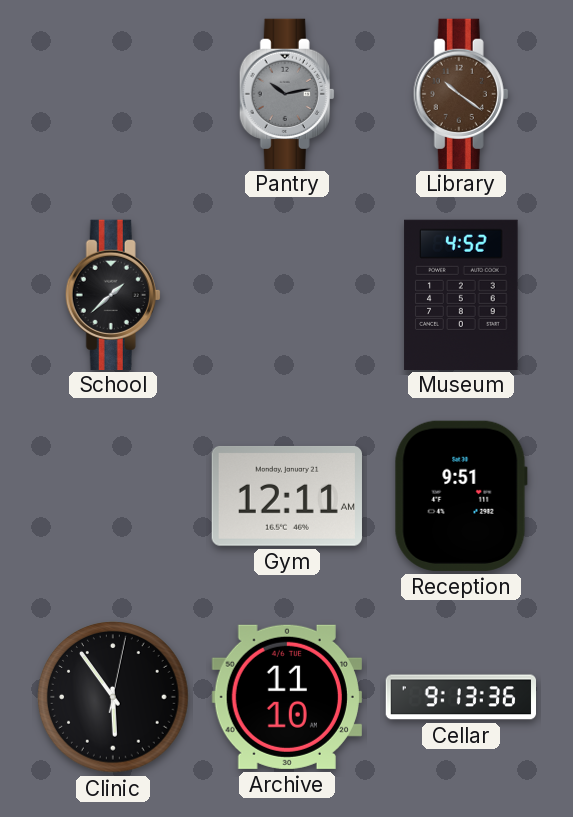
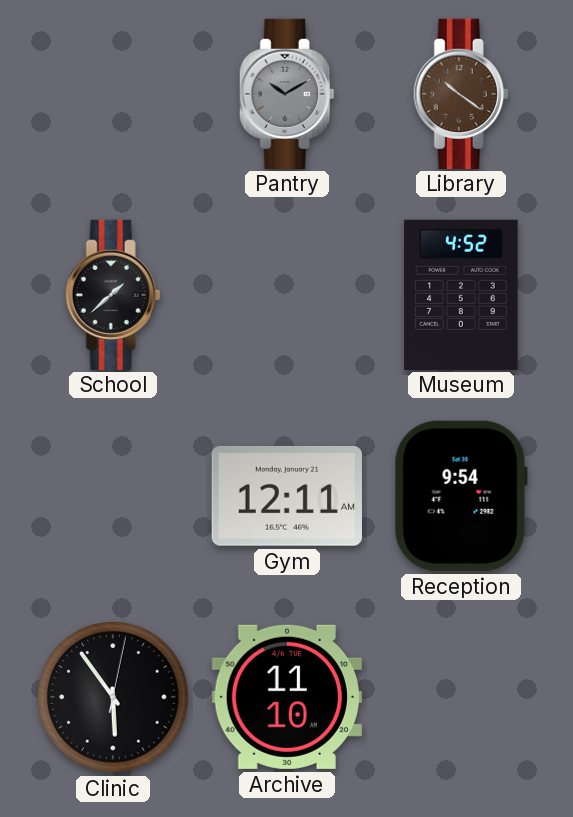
Pantry: 10:13 -> 10:10 (287, 93)
Reception: 9:51 -> 9:54 (461, 496)
Cellar: 9:13 -> none (461, 697)
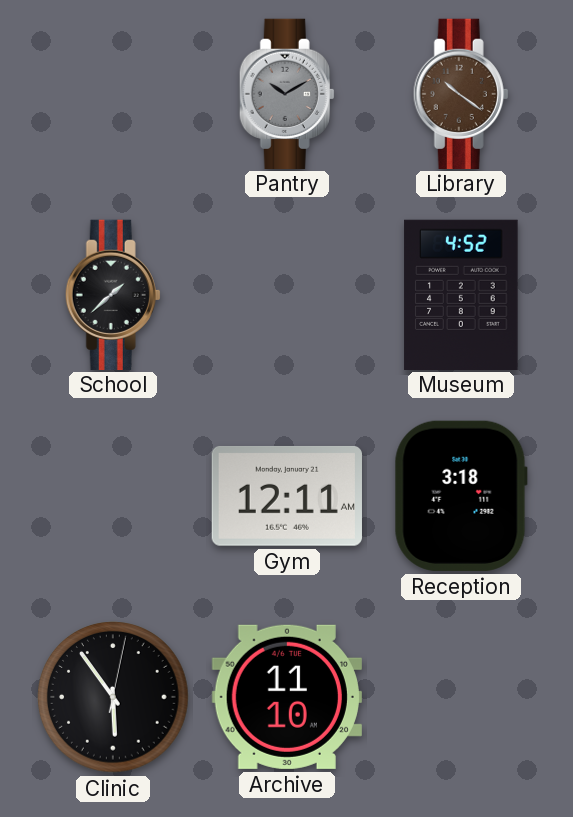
Reception: 9:54 -> 3:18 (461, 496)
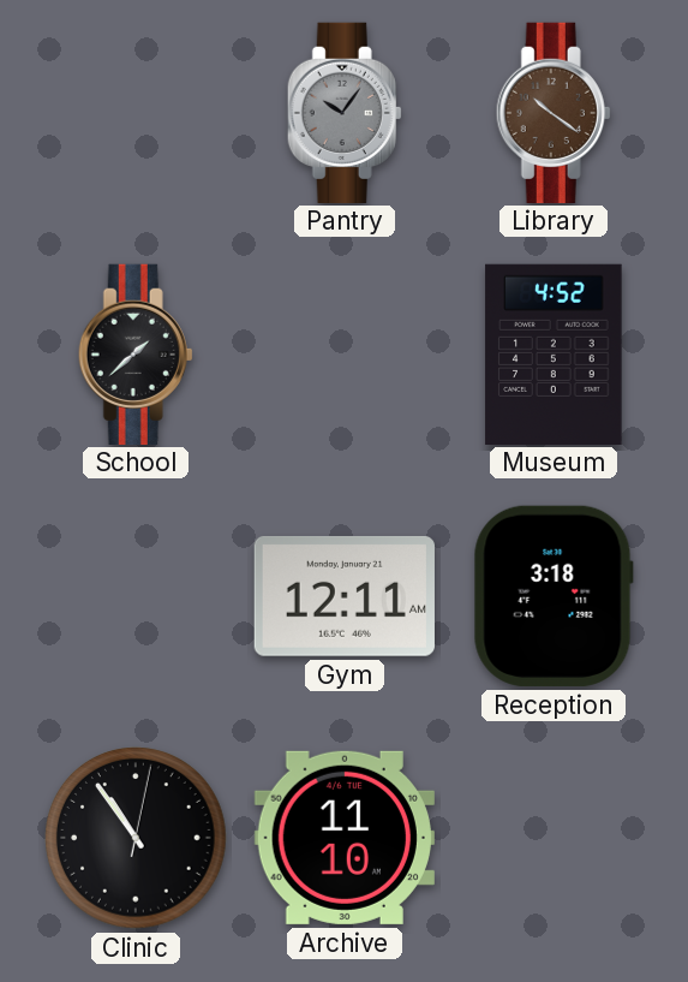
Pantry: 10:10 -> 10:06 (345, 112)
Clinic: 5:54 -> 10:54 (136, 838)
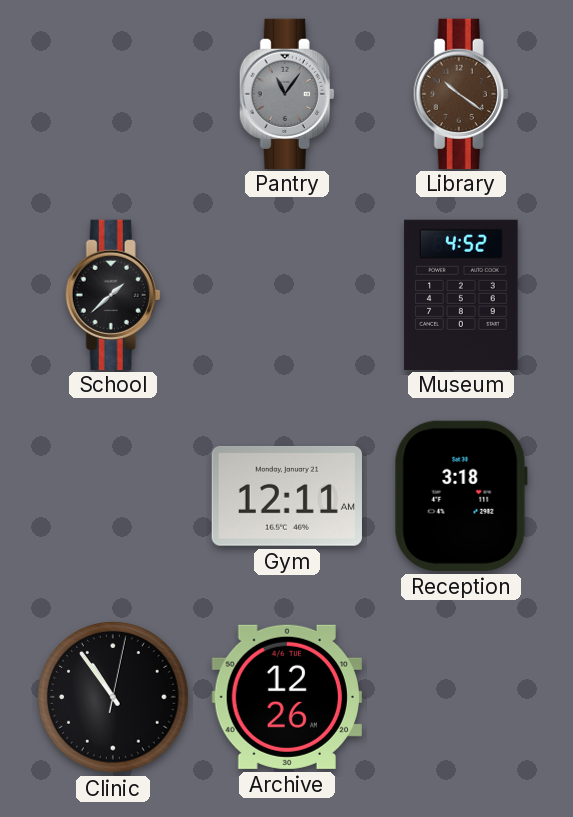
Pantry: 10:06 -> 11:06 (287, 93)
Archive: 11:10 -> 12:26 (287, 697)
